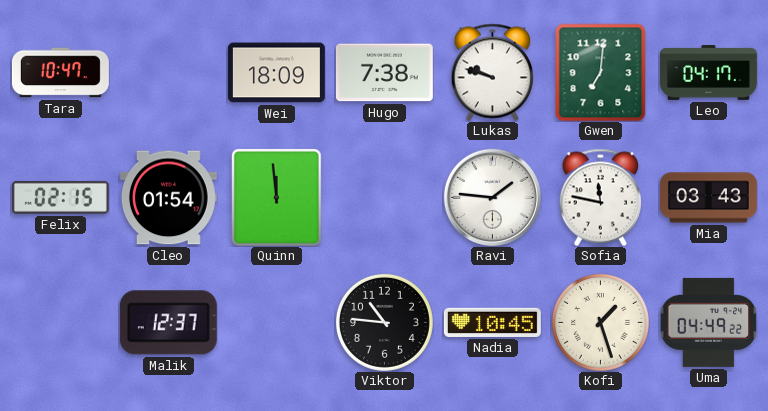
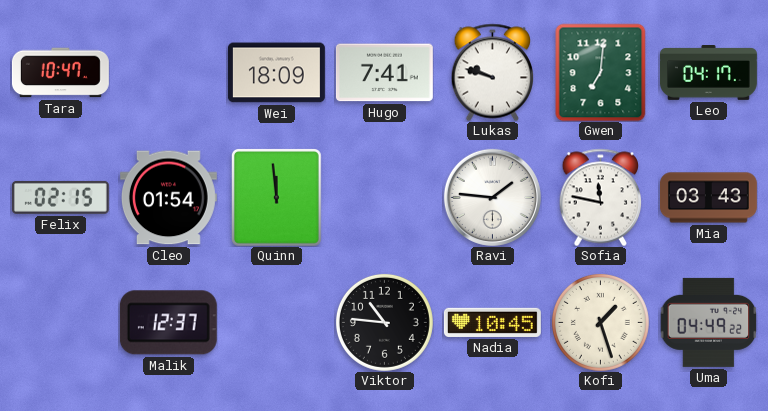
Hugo: 7:38 -> 7:41 (384, 73)
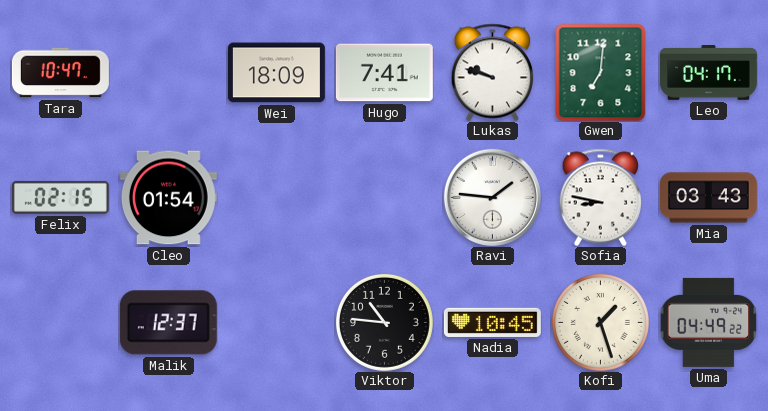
Quinn: 11:59 -> none (276, 197)
Sofia: 11:47 -> 8:47 (601, 197)
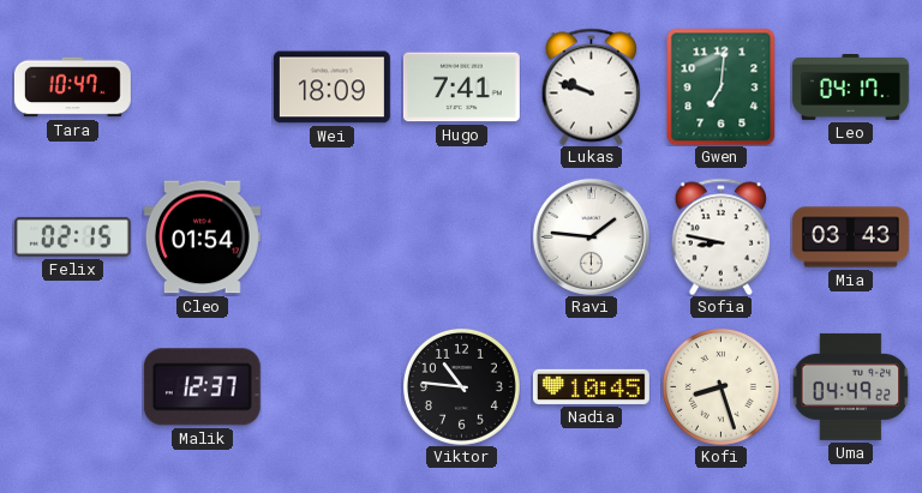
Kofi: 1:27 -> 8:27 (720, 386)
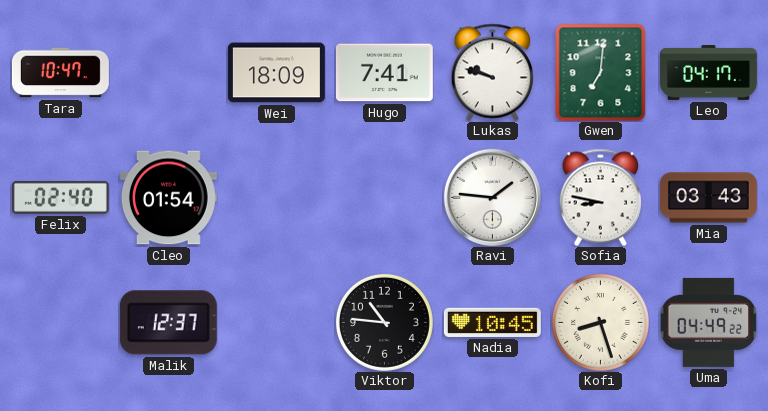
Felix: 02:15 -> 02:40 (60, 197)
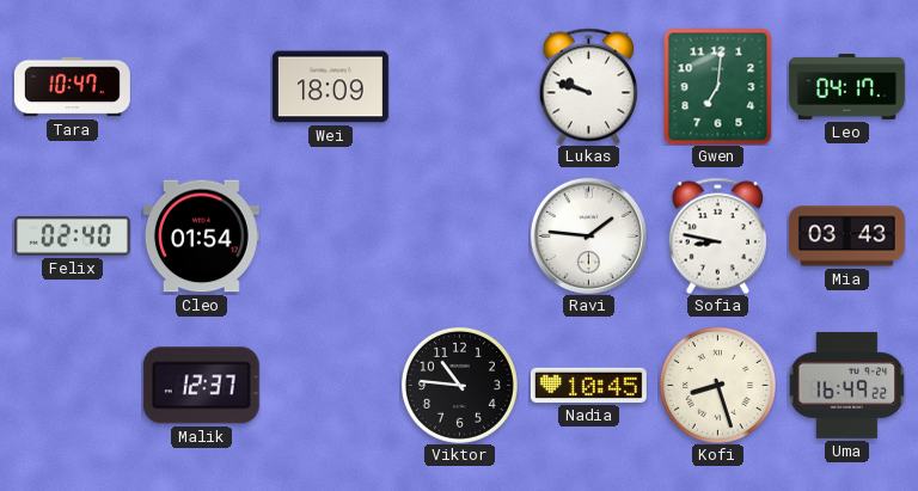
Hugo: 7:41 -> none (384, 73)
Uma: 04:49 -> 16:49 (846, 385)
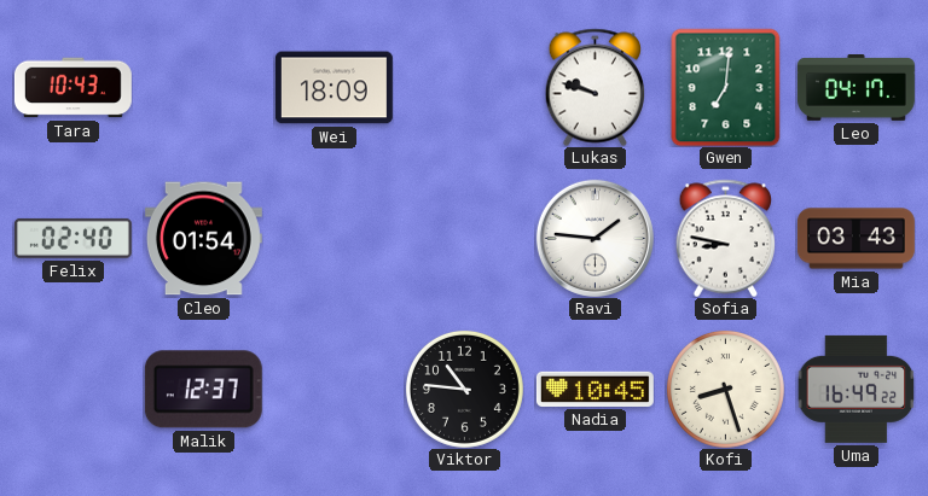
Tara: 10:47 -> 10:43 (72, 88)
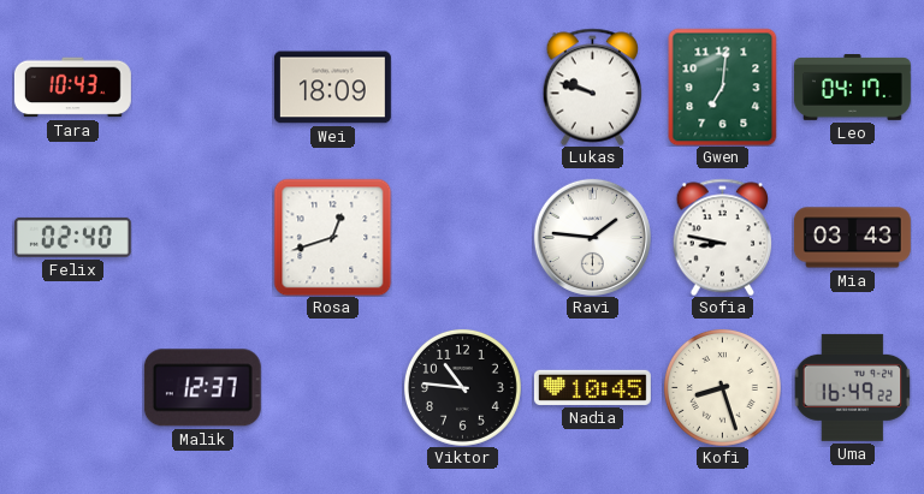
Cleo: 01:54 -> none (203, 239)
Rosa: none -> 12:42 (332, 237)
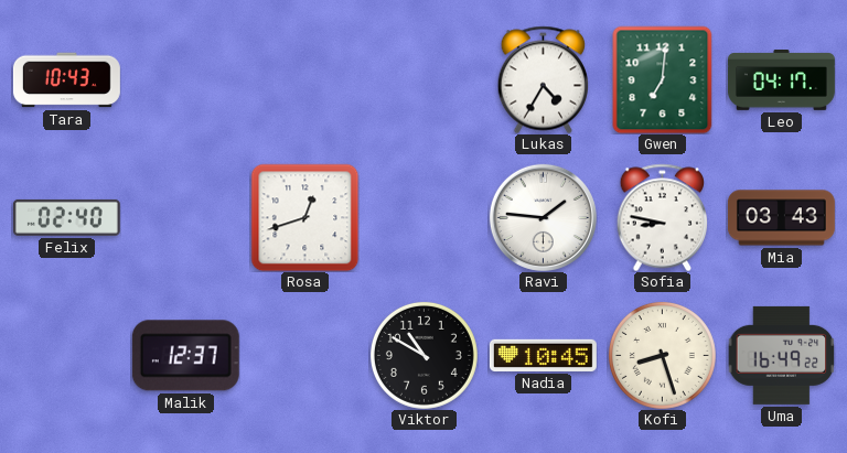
Wei: 18:09 -> none (332, 88)
Lukas: 9:48 -> 4:35 (544, 79)
Viktor: 10:46 -> 10:50 (423, 355)
